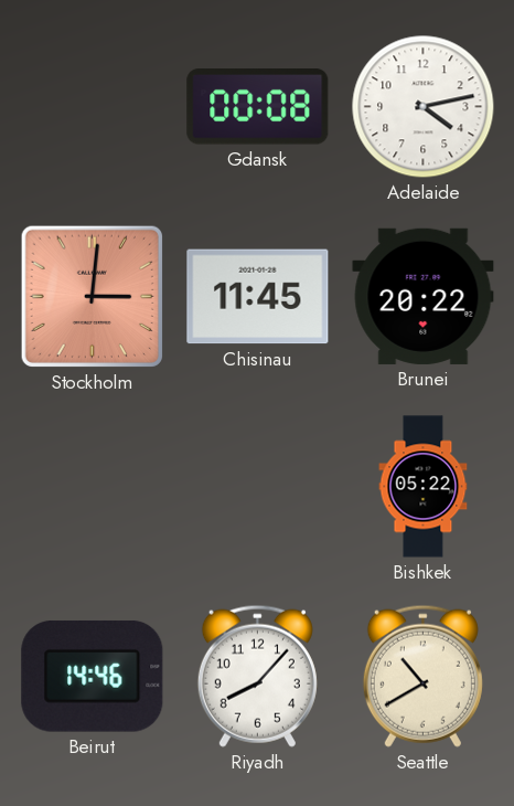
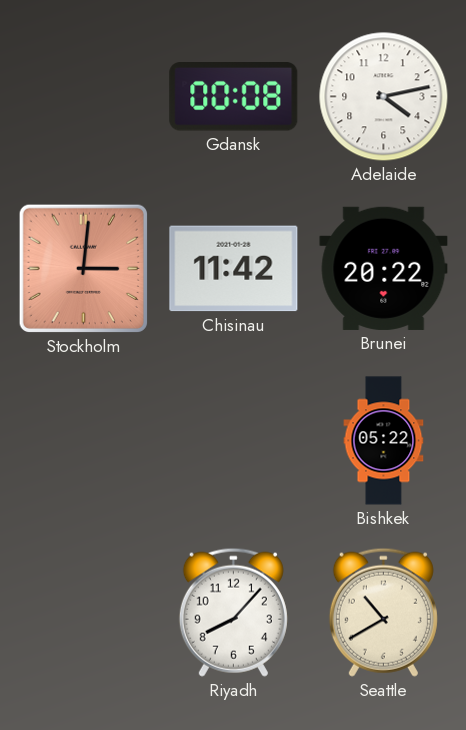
Chisinau: 11:45 -> 11:42 (234, 269)
Beirut: 14:46 -> none (93, 677)
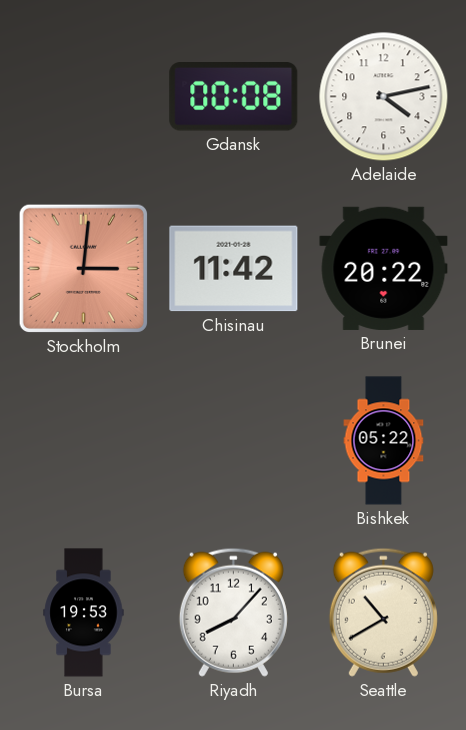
Bursa: none -> 19:53 (84, 613)
